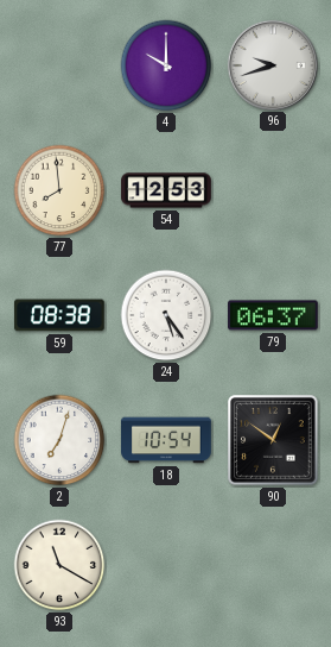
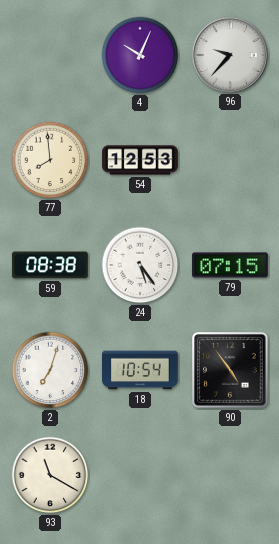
4: 10:00 -> 10:04 (140, 55)
96: 9:42 -> 9:37 (229, 54)
79: 06:37 -> 07:15 (230, 265)
90: 12:51 -> 4:54 (231, 371)
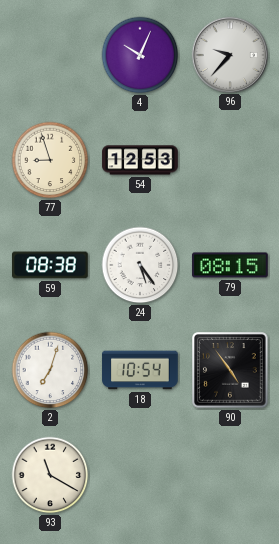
77: 7:59 -> 8:57 (50, 160)
79: 07:15 -> 08:15 (230, 265)
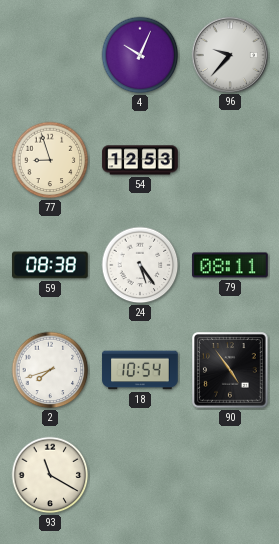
79: 08:15 -> 08:11 (230, 265)
2: 7:03 -> 7:42 (50, 370)
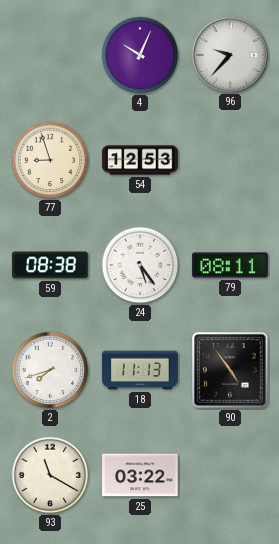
18: 10:54 -> 11:13 (140, 370)
25: none -> 03:22 (140, 475)
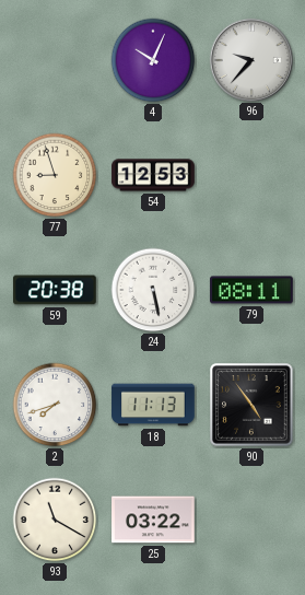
59: 08:38 -> 20:38 (56, 290)
24: 5:24 -> 5:28 (153, 290)
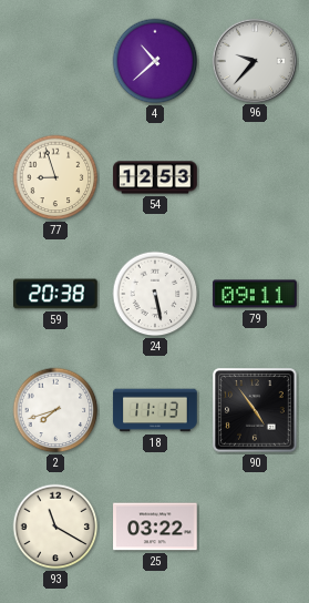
4: 10:04 -> 10:38 (155, 61)
79: 08:11 -> 09:11 (255, 294)
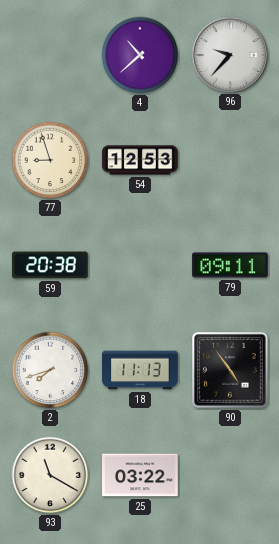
24: 5:28 -> none (155, 294)
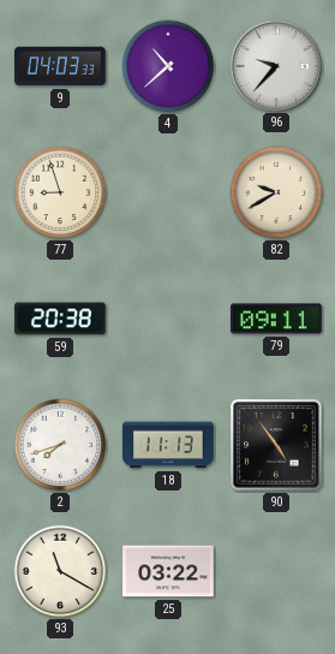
9: none -> 04:03 (60, 66)
54: 12:53 -> none (140, 160)
82: none -> 9:40 (276, 192)
